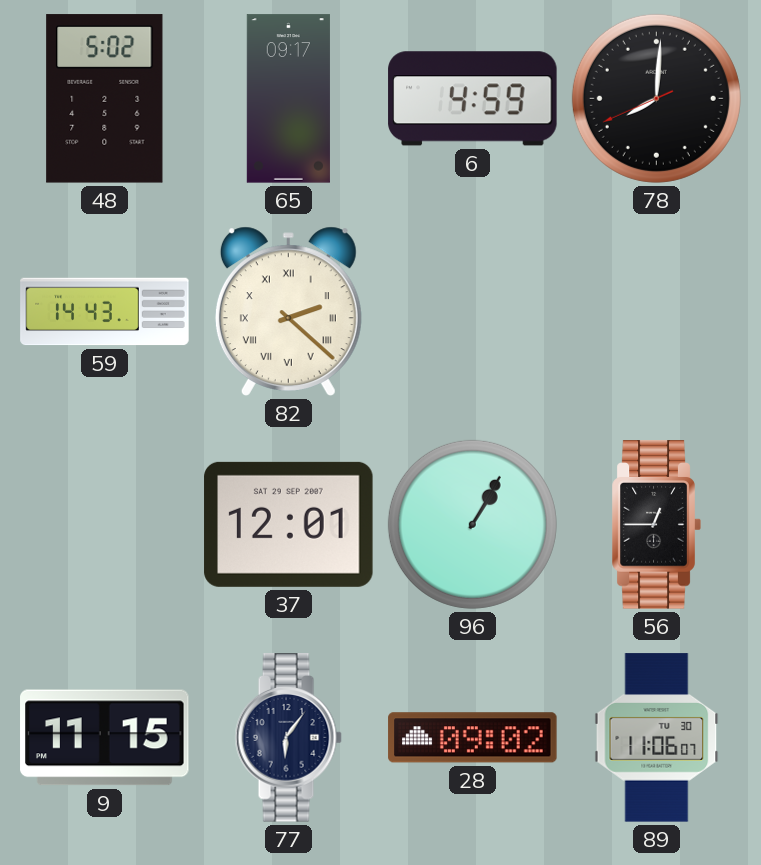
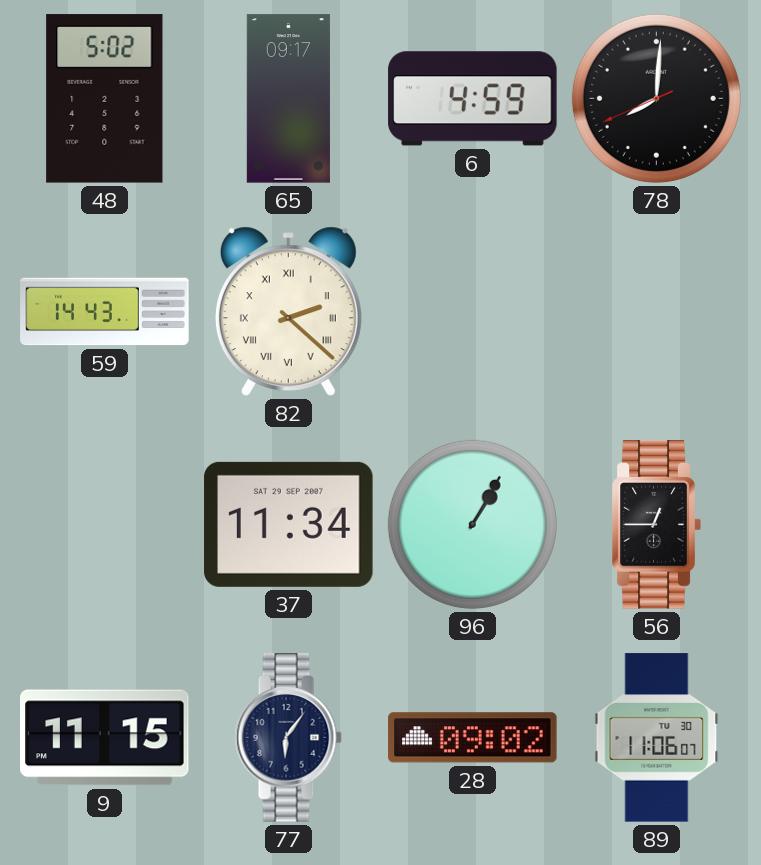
37: 12:01 -> 11:34 (289, 524)
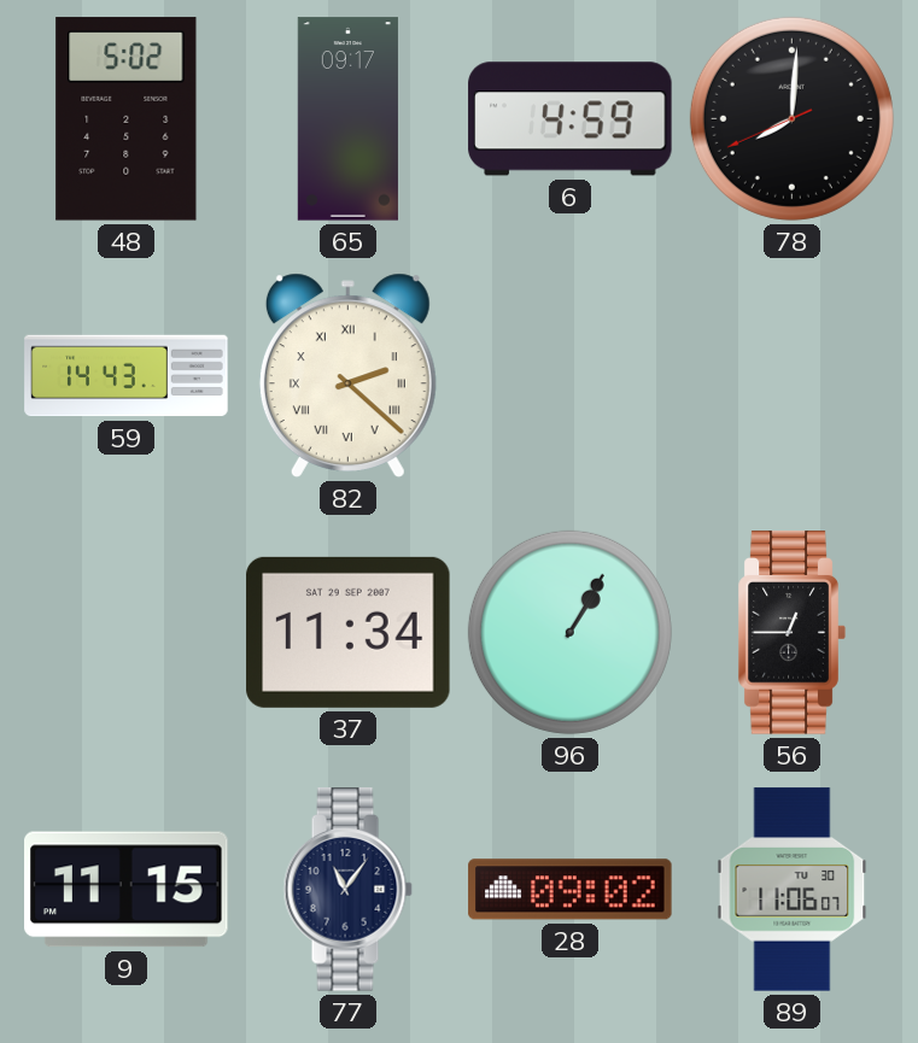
77: 6:06 -> 11:06 (347, 890)
